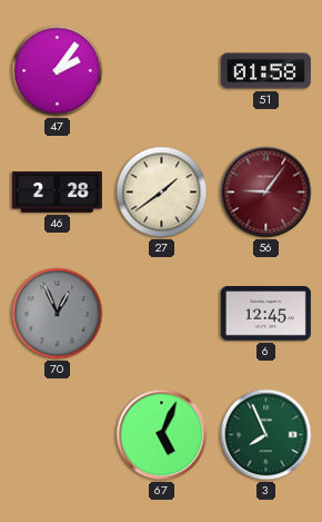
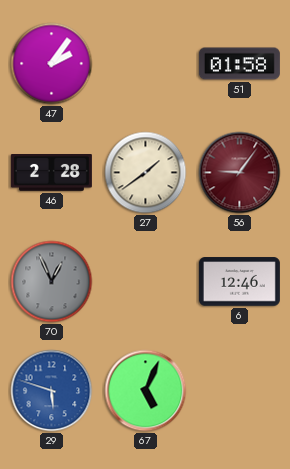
6: 12:45 -> 12:46 (239, 282)
29: none -> 5:48 (52, 391)
3: 7:56 -> none (266, 435)
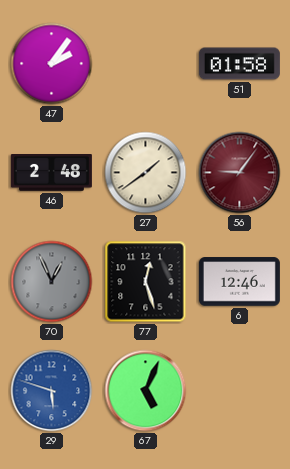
46: 2:28 -> 2:48 (51, 173)
77: none -> 12:27 (146, 282)
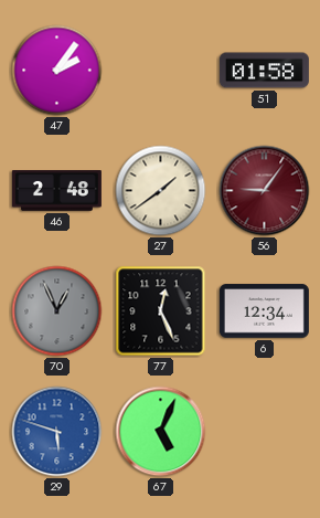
77: 12:27 -> 12:26 (161, 311)
6: 12:46 -> 12:34 (264, 311)
